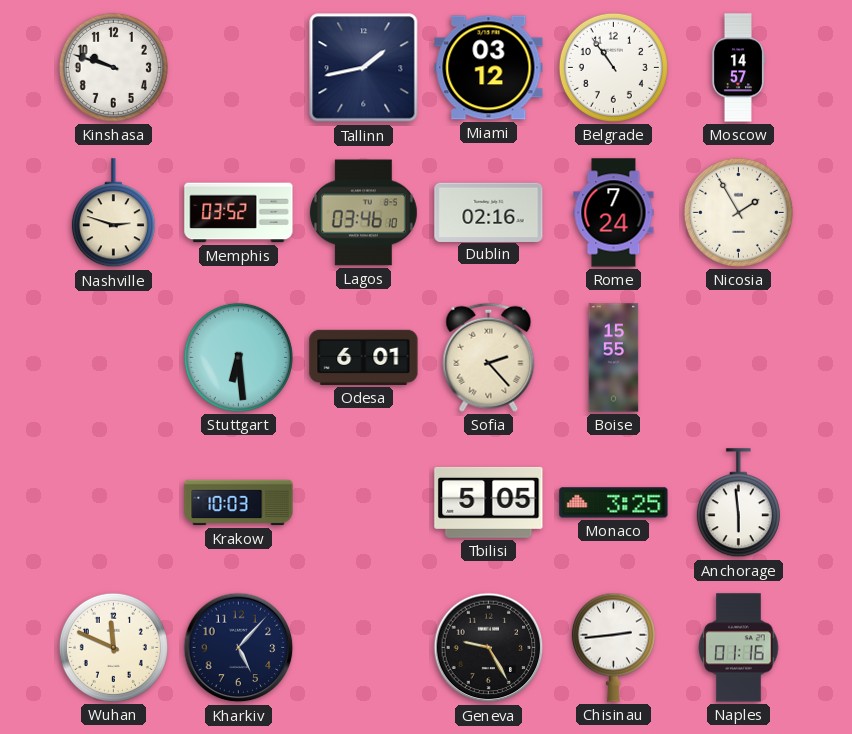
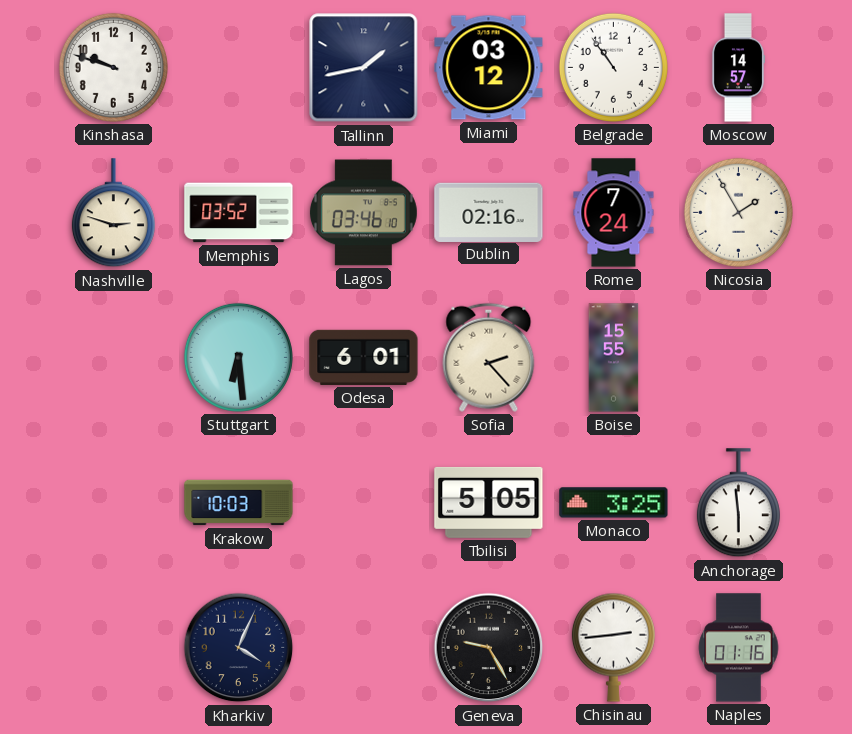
Wuhan: 11:49 -> none (113, 647)
Kharkiv: 5:07 -> 4:04 (239, 648)
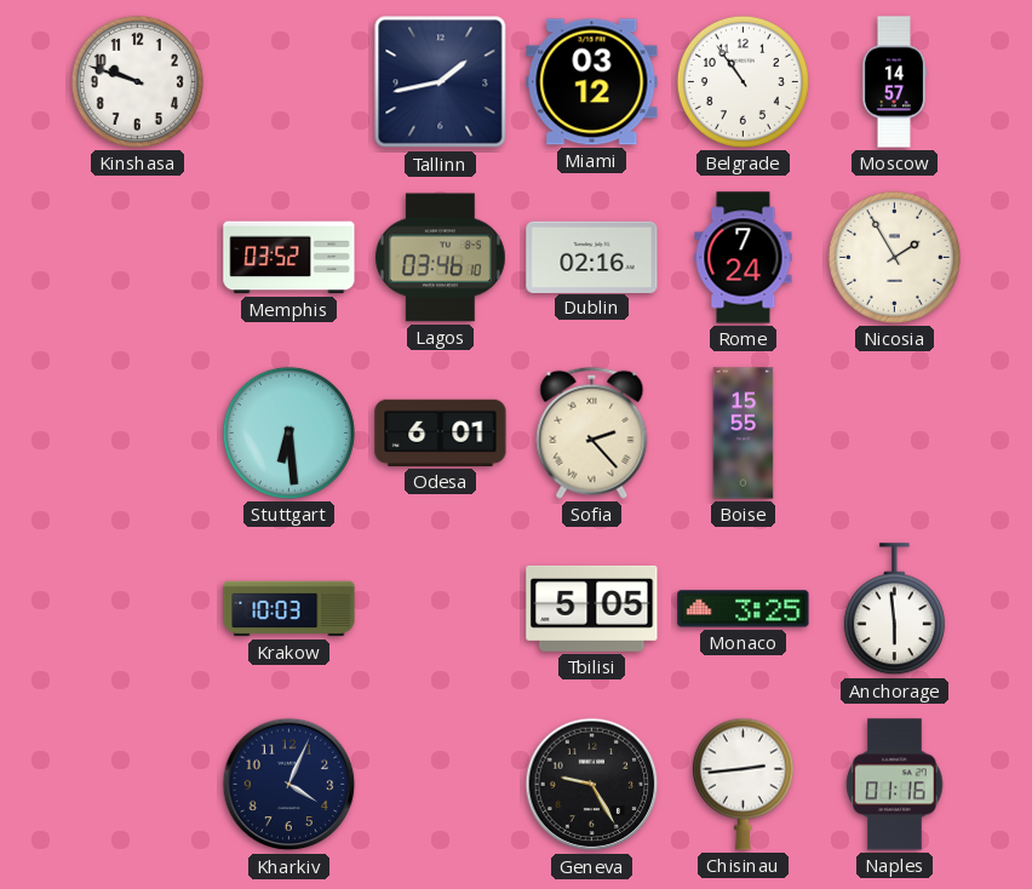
Nashville: 2:48 -> none (113, 213)
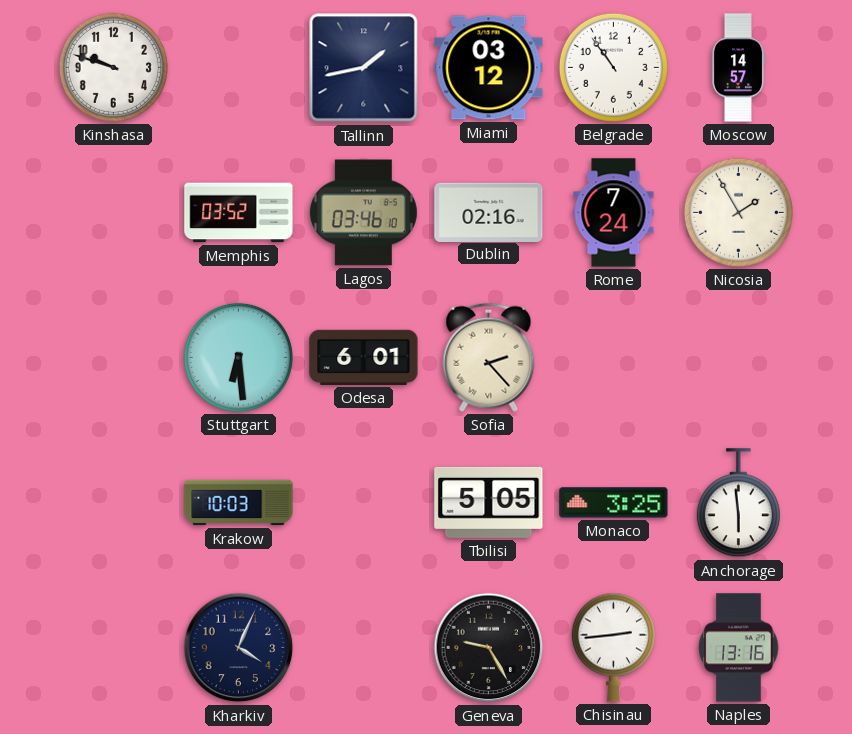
Boise: 15:55 -> none (744, 434)
Naples: 01:16 -> 13:16 (739, 648)
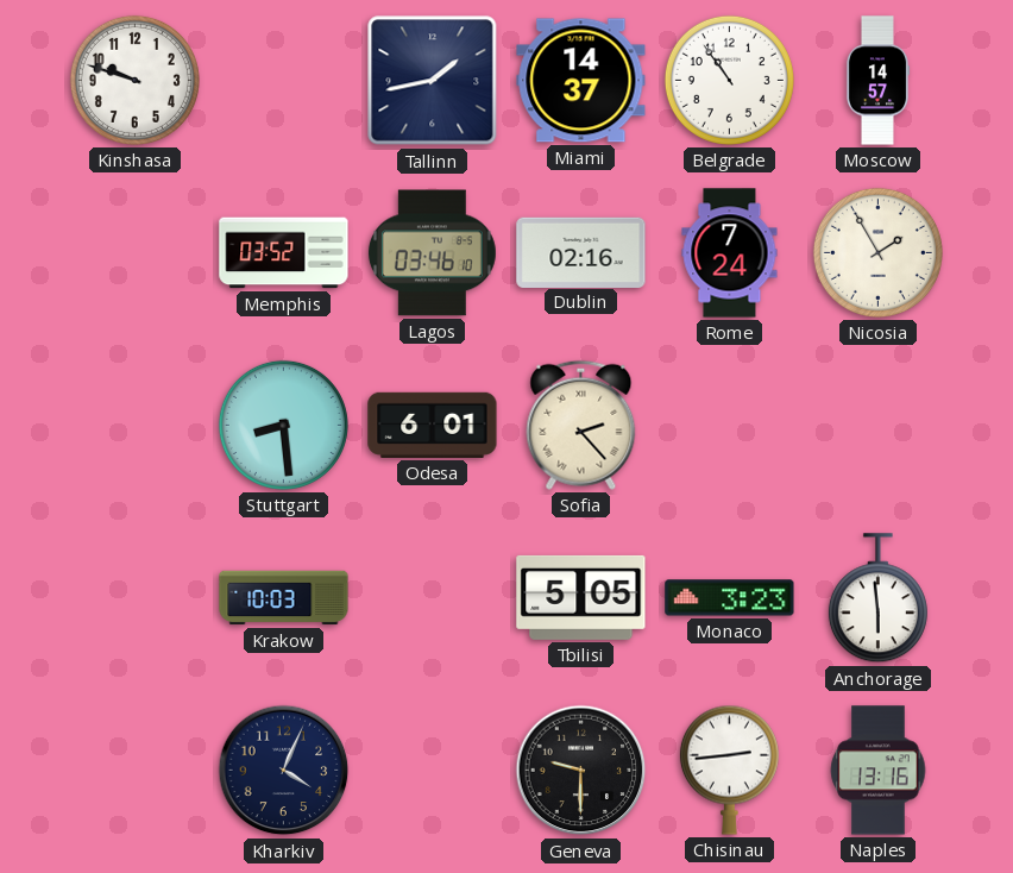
Miami: 03:12 -> 14:37 (581, 81)
Stuttgart: 6:29 -> 8:29 (283, 425)
Monaco: 3:25 -> 3:23 (730, 598)
Geneva: 9:25 -> 9:30 (581, 771)
